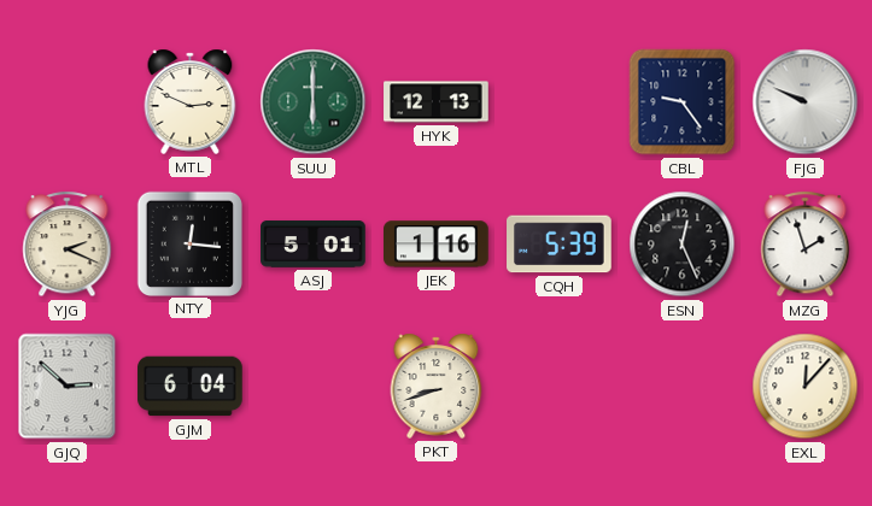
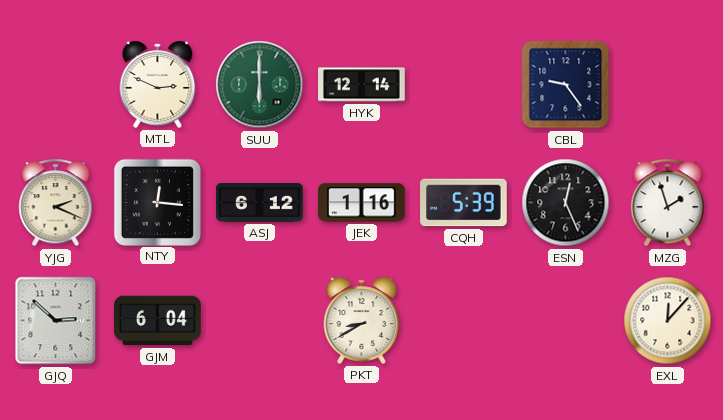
HYK: 12:13 -> 12:14 (362, 85)
FJG: 9:49 -> none (806, 102)
ASJ: 5:01 -> 6:12 (260, 203)
PKT: 8:42 -> 8:40 (362, 320)
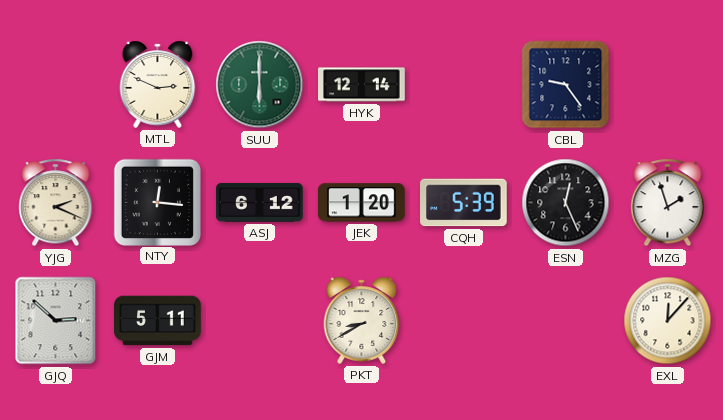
JEK: 1:16 -> 1:20 (362, 203)
GJM: 6:04 -> 5:11 (158, 321)
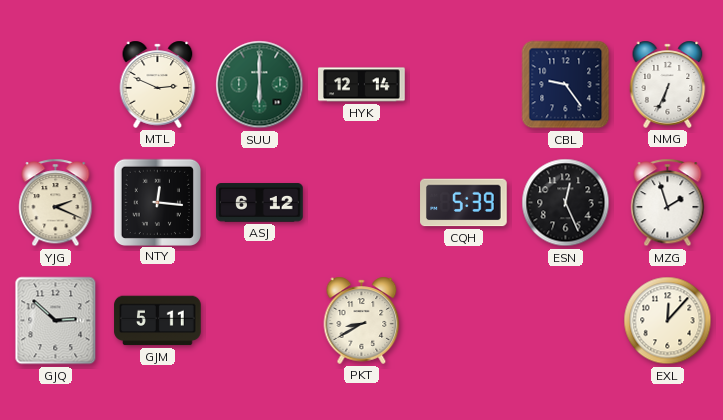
NMG: none -> 6:34 (668, 84)
JEK: 1:20 -> none (362, 203)
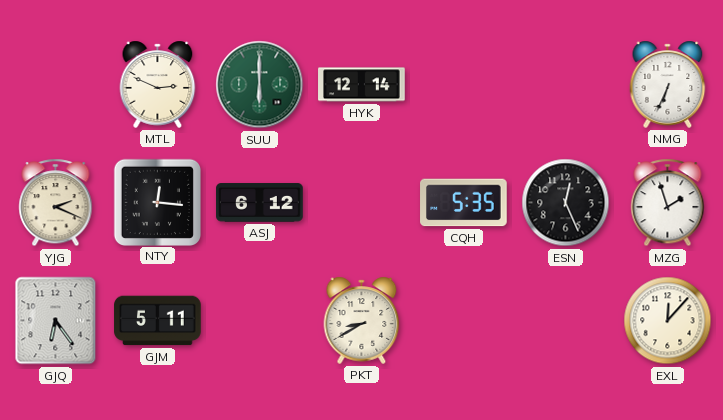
CBL: 9:24 -> none (566, 85)
CQH: 5:39 -> 5:35 (464, 203)
GJQ: 2:52 -> 6:24 (56, 321)
